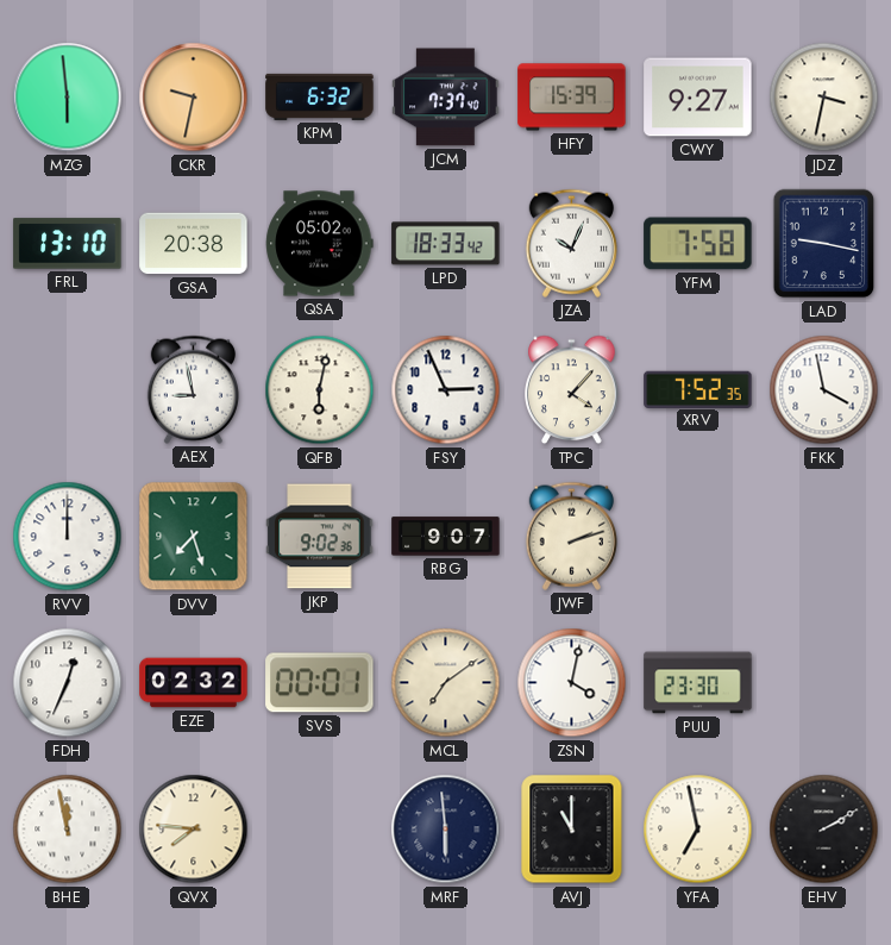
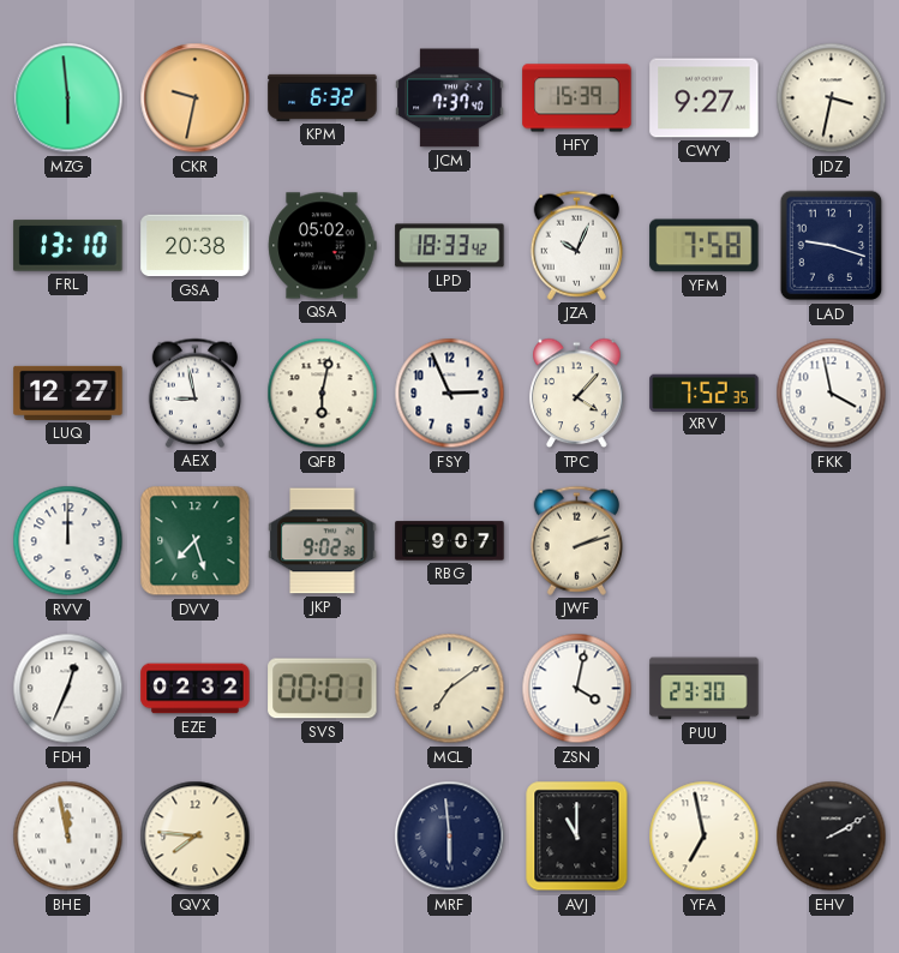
LAD: 9:17 -> 9:18 (832, 246)
LUQ: none -> 12:27 (68, 392)
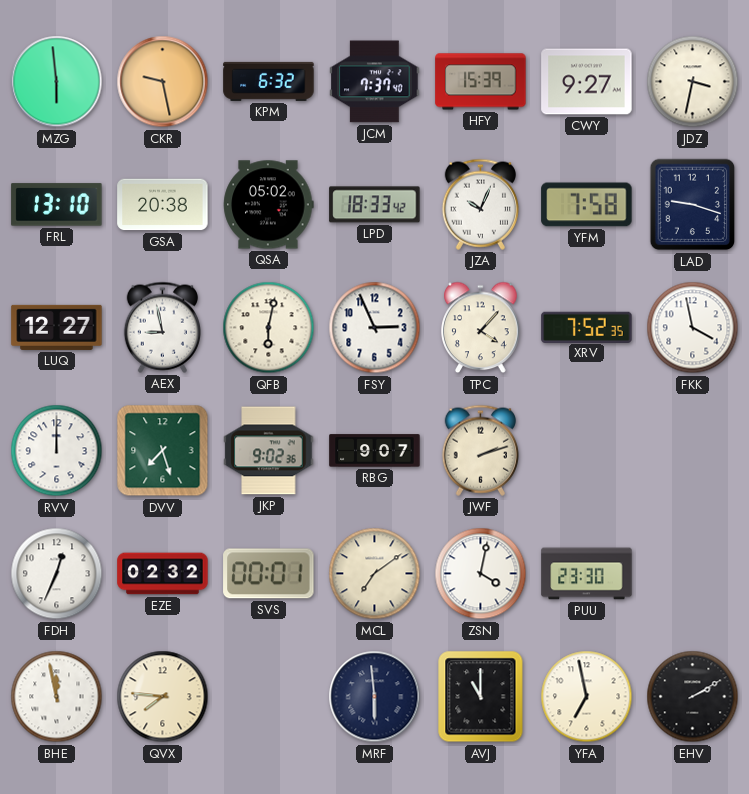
CKR: 9:32 -> 9:28 (163, 82)
